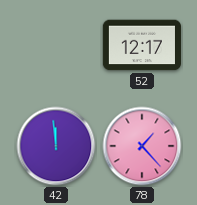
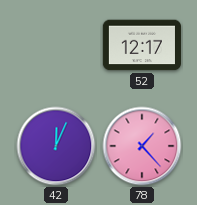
42: 11:59 -> 12:04 (56, 146)
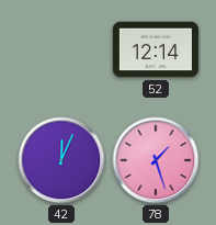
52: 12:17 -> 12:14 (156, 49)
78: 1:23 -> 1:27 (156, 160)
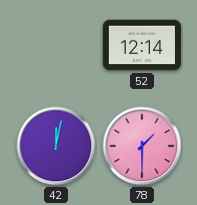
42: 12:04 -> 12:02 (56, 146)
78: 1:27 -> 1:30 (142, 146)
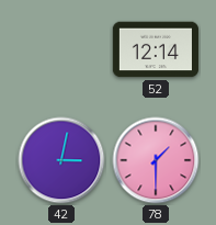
42: 12:02 -> 3:02 (61, 160)
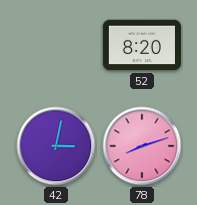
52: 12:14 -> 8:20 (142, 45)
78: 1:30 -> 8:12 (142, 146)
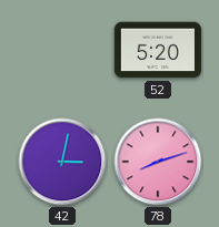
52: 8:20 -> 5:20 (158, 50)
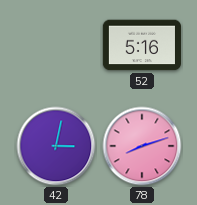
52: 5:20 -> 5:16 (142, 45)
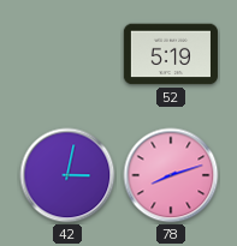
52: 5:16 -> 5:19 (171, 54)
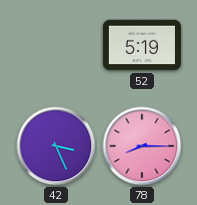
42: 3:02 -> 3:26 (56, 146)
78: 8:12 -> 8:15 (142, 146)
